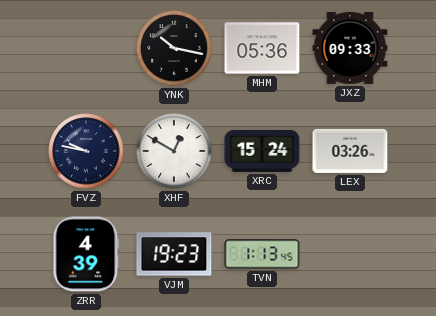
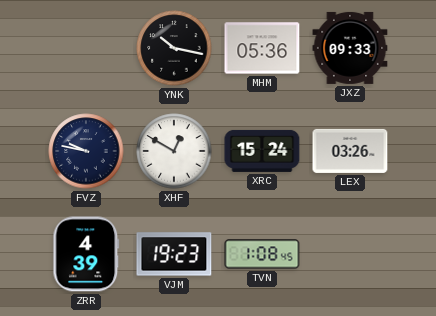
TVN: 1:13 -> 1:08 (262, 254)
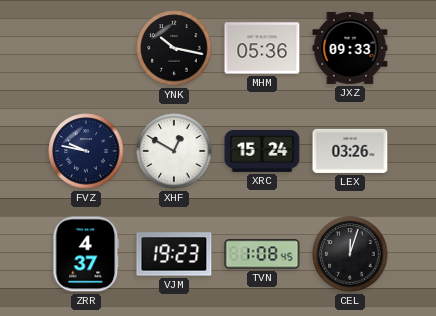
ZRR: 4:39 -> 4:37 (86, 254)
CEL: none -> 12:03 (350, 254)
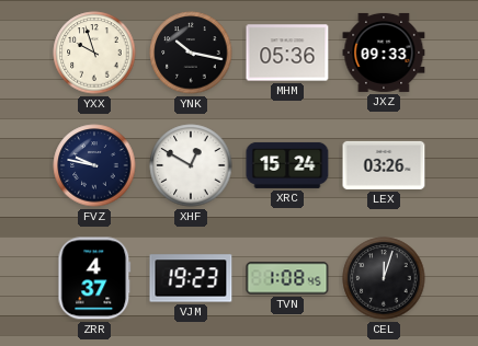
YXX: none -> 9:57 (94, 53)
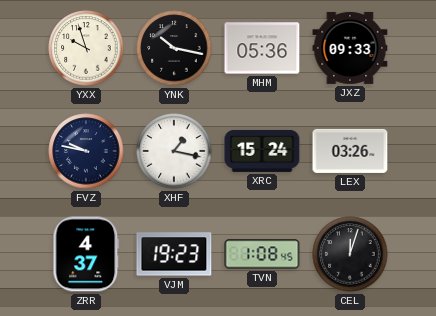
XHF: 12:50 -> 1:17 (174, 151)
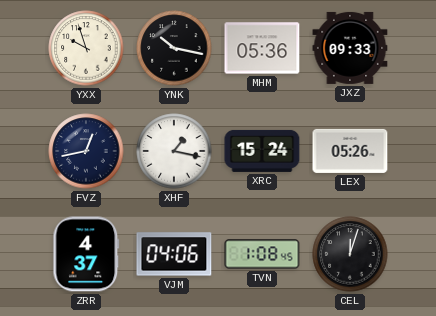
FVZ: 9:47 -> 12:43 (86, 151)
LEX: 03:26 -> 05:26 (350, 151)
VJM: 19:23 -> 04:06 (174, 254)
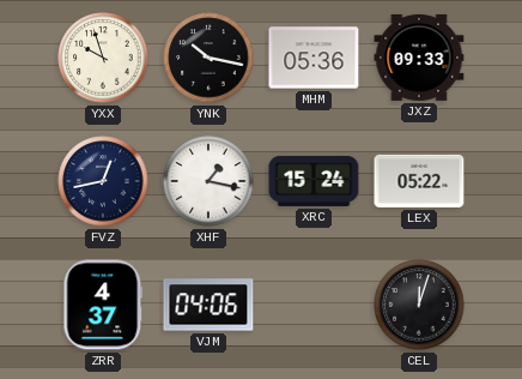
LEX: 05:26 -> 05:22 (419, 181)
TVN: 1:08 -> none (262, 254)
